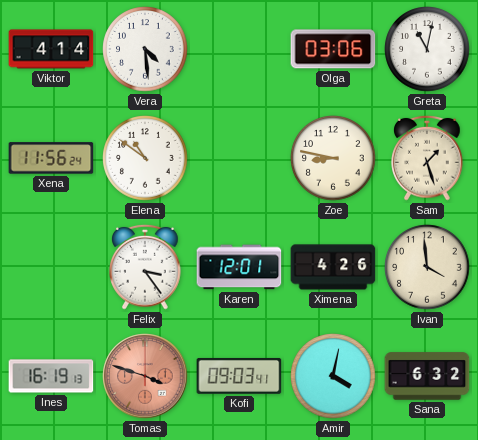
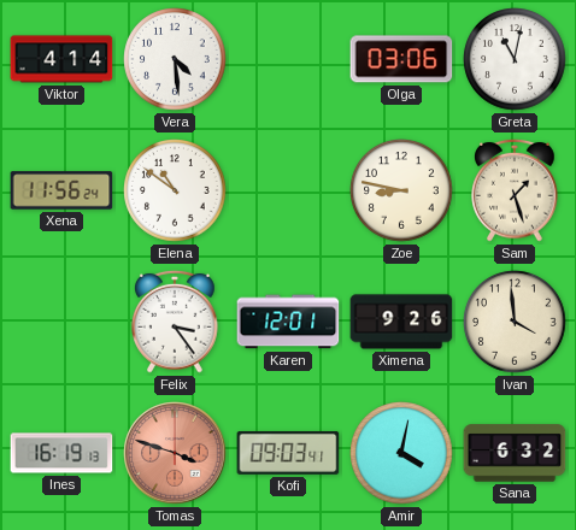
Ximena: 4:26 -> 9:26 (401, 322)
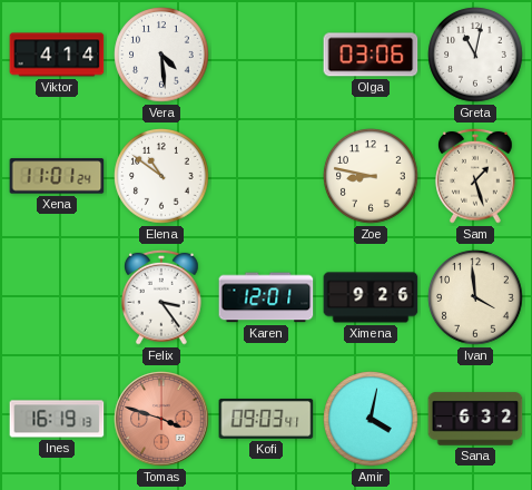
Xena: 11:56 -> 11:01 (57, 176)
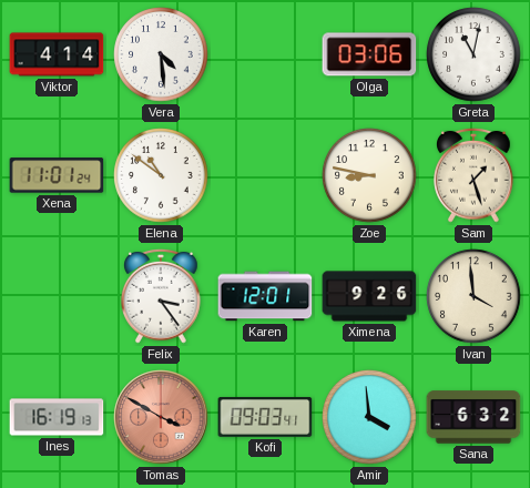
Tomas: 3:48 -> 3:50 (161, 417)
Amir: 4:02 -> 3:59 (369, 417)
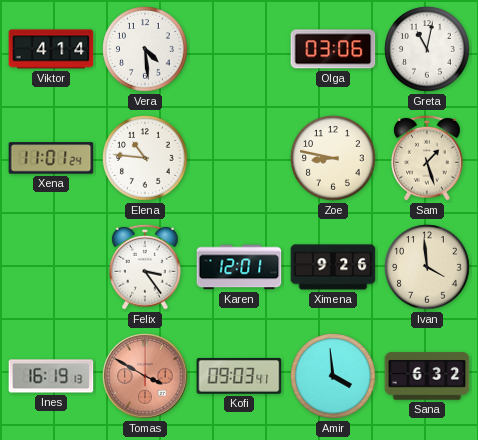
Elena: 10:51 -> 10:46 (145, 158)
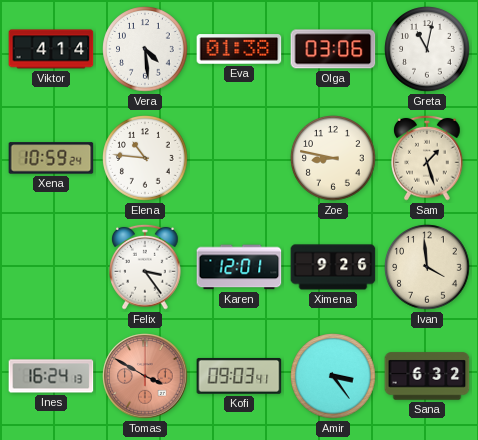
Eva: none -> 01:38 (239, 49)
Xena: 11:01 -> 10:59 (51, 158)
Ines: 16:19 -> 16:24 (51, 376)
Amir: 3:59 -> 3:24 (333, 376)
